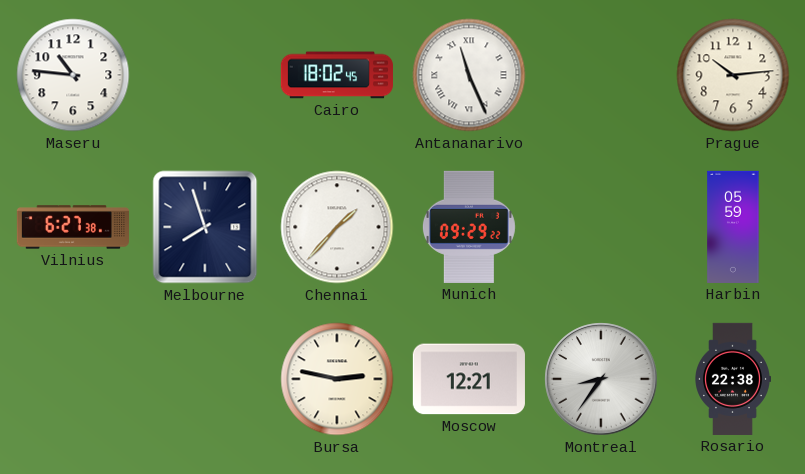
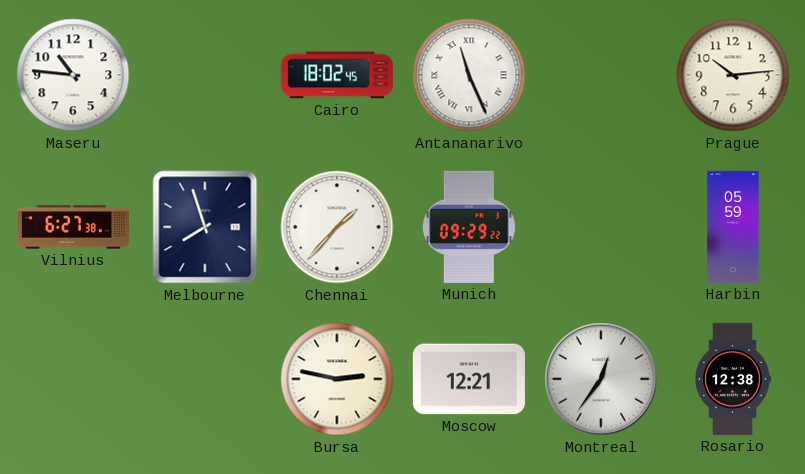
Montreal: 8:36 -> 12:36 (601, 379)
Rosario: 22:38 -> 12:38 (733, 379)
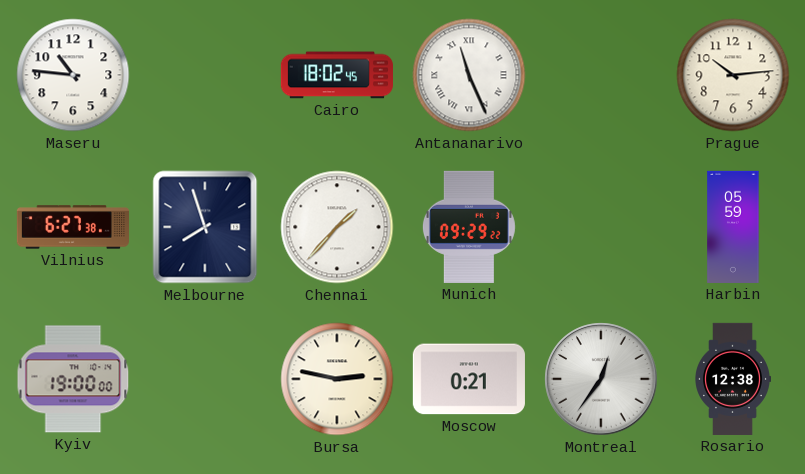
Kyiv: none -> 19:00 (73, 379)
Moscow: 12:21 -> 0:21 (469, 379)
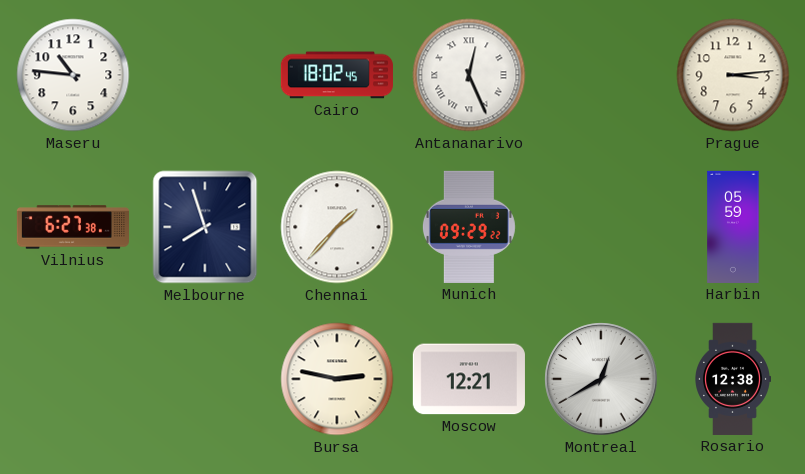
Antananarivo: 11:26 -> 12:26 (469, 75)
Prague: 10:14 -> 3:14 (733, 75)
Kyiv: 19:00 -> none (73, 379)
Moscow: 0:21 -> 12:21 (469, 379)
Montreal: 12:36 -> 12:40 (601, 379)
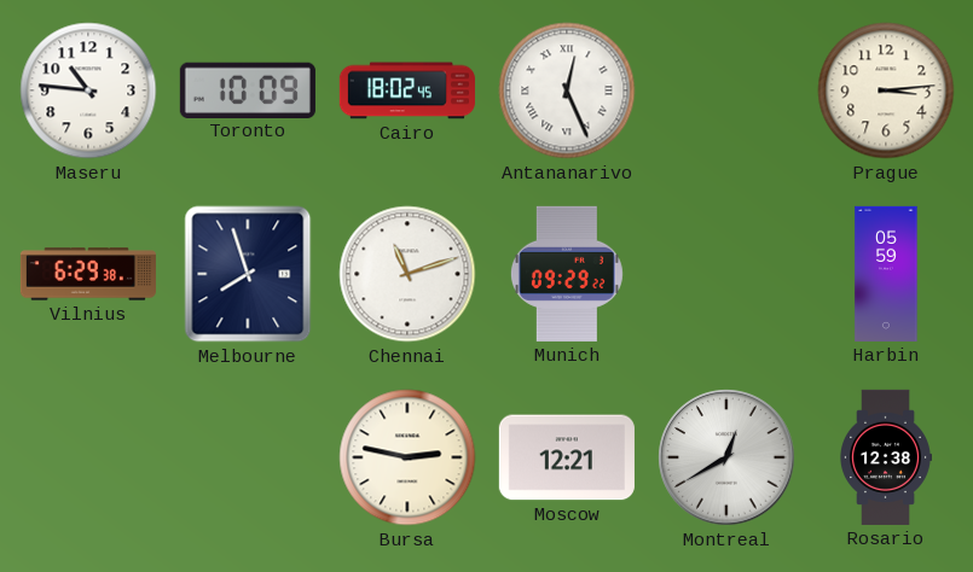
Toronto: none -> 10:09 (248, 89)
Vilnius: 6:27 -> 6:29 (88, 274)
Chennai: 1:37 -> 11:12 (407, 274)
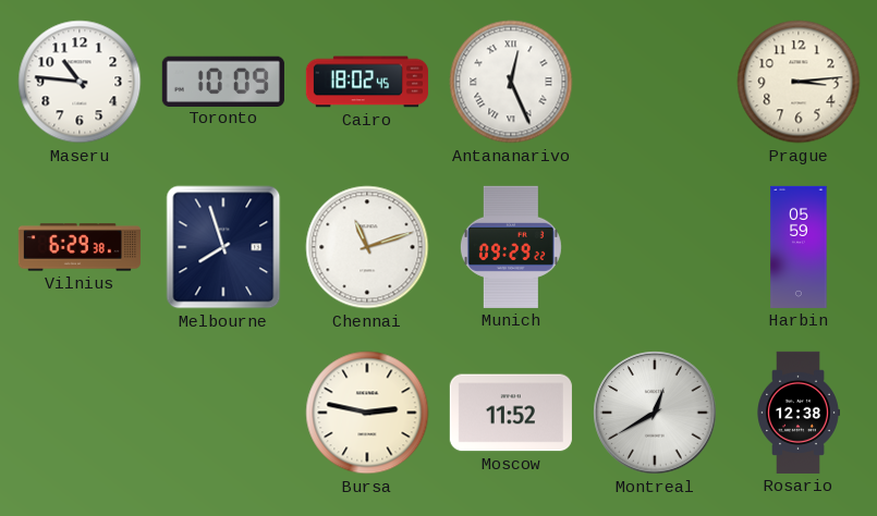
Moscow: 12:21 -> 11:52 (511, 413)
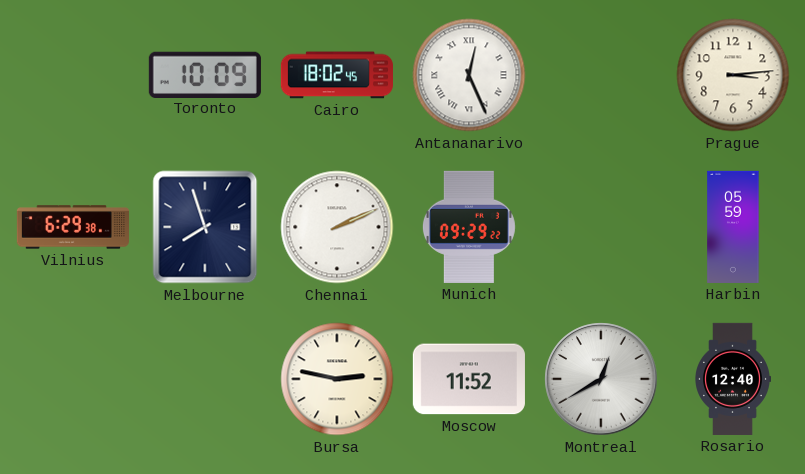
Maseru: 10:46 -> none (80, 82)
Chennai: 11:12 -> 2:11 (337, 227)
Rosario: 12:38 -> 12:40 (733, 379)
